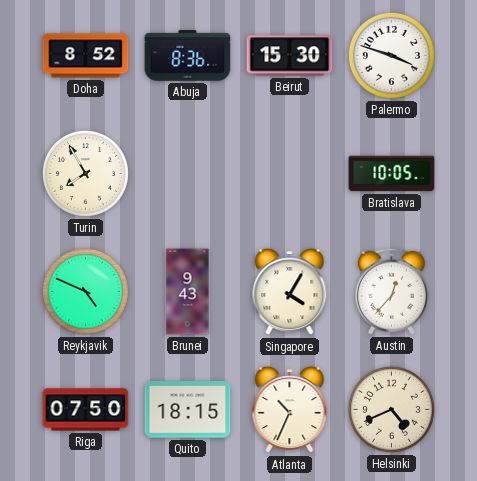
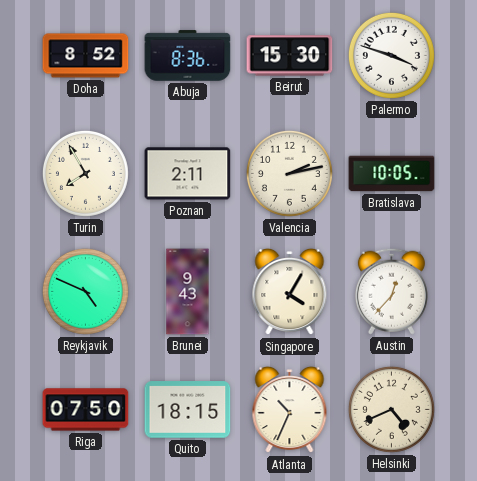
Poznan: none -> 2:11 (188, 174)
Valencia: none -> 2:13 (289, 173)
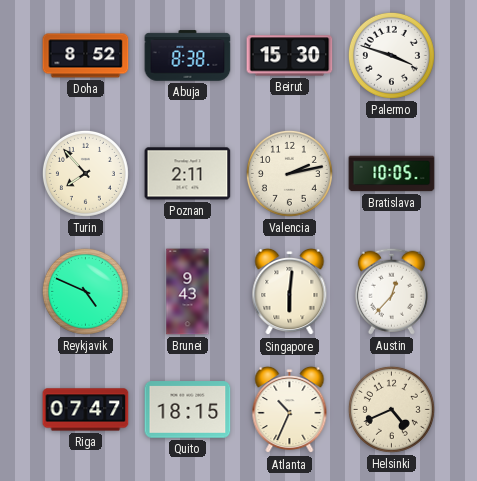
Abuja: 8:36 -> 8:38 (188, 56)
Turin: 7:55 -> 7:53 (85, 173)
Singapore: 4:05 -> 6:01 (290, 292)
Riga: 07:50 -> 07:47 (86, 410)
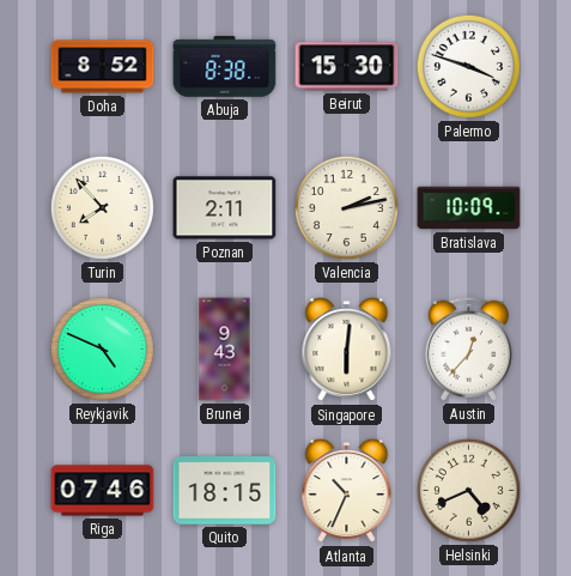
Bratislava: 10:05 -> 10:09 (469, 208)
Riga: 07:47 -> 07:46 (103, 491)
